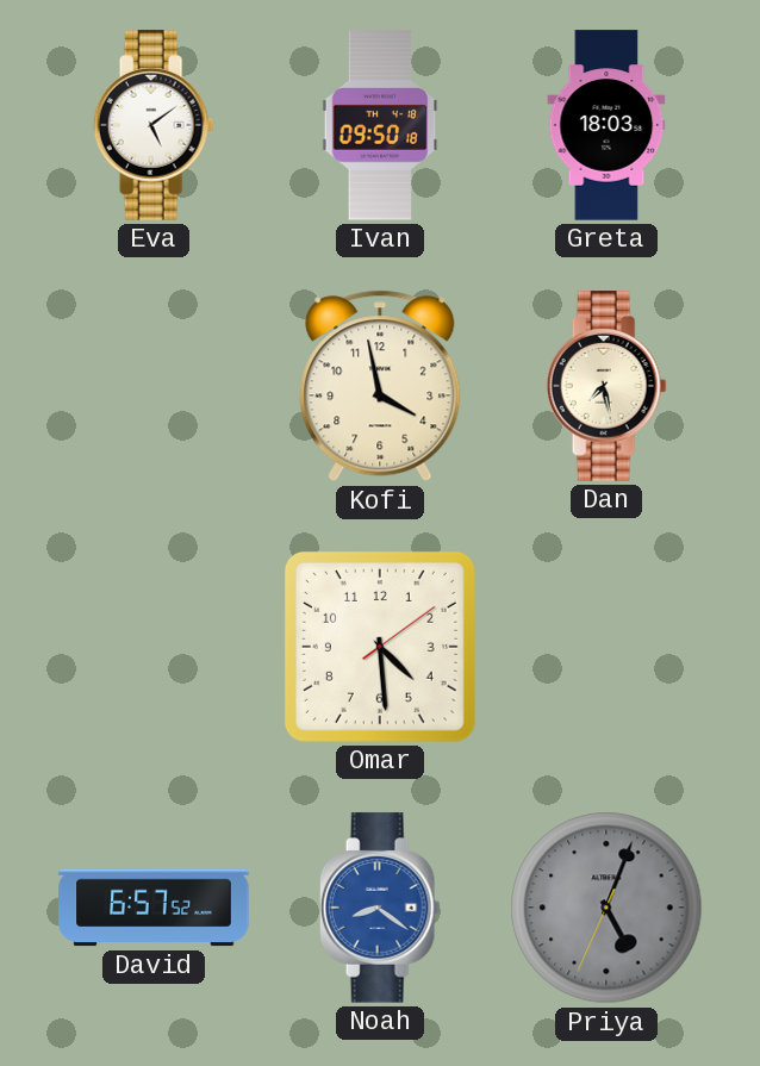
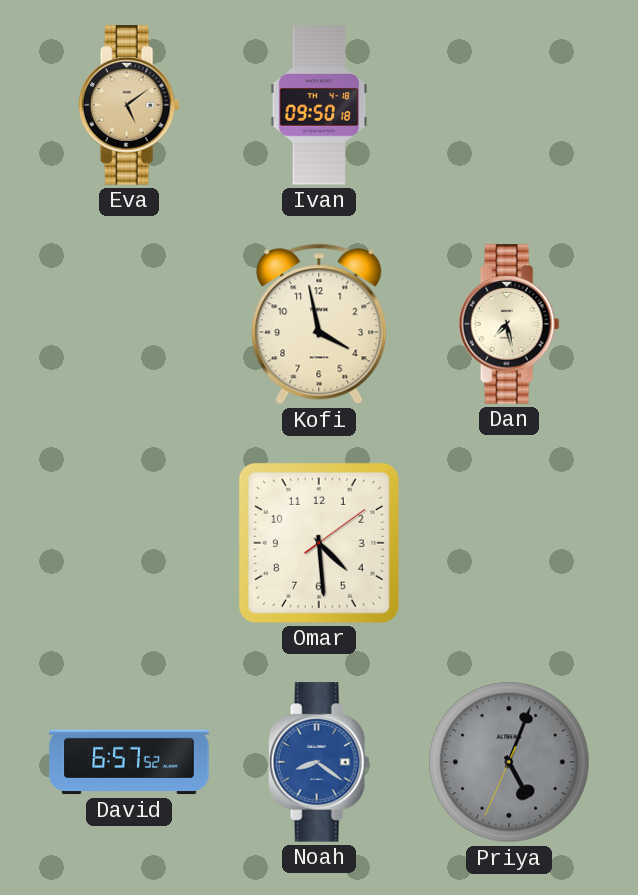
Eva dial: white -> champagne (129, 105)
Greta: 18:03 -> none (606, 125)
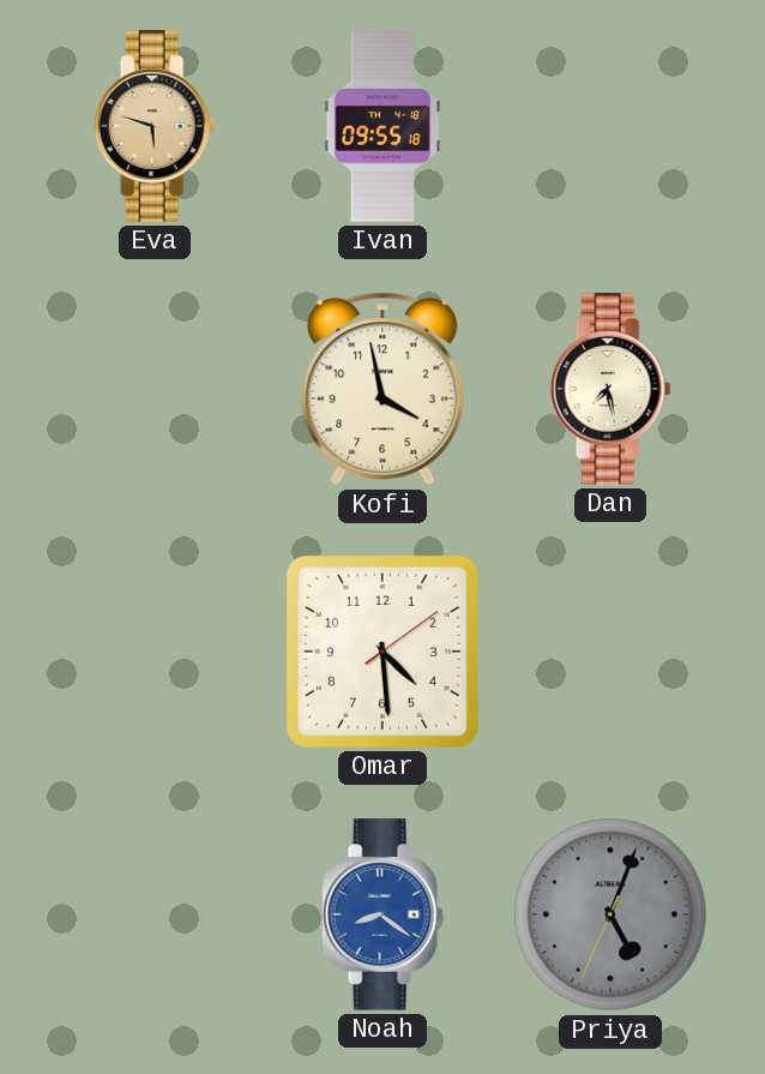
Eva: 5:09 -> 5:48 (155, 126)
Ivan: 09:50 -> 09:55 (382, 126)
David: 6:57 -> none (129, 762)
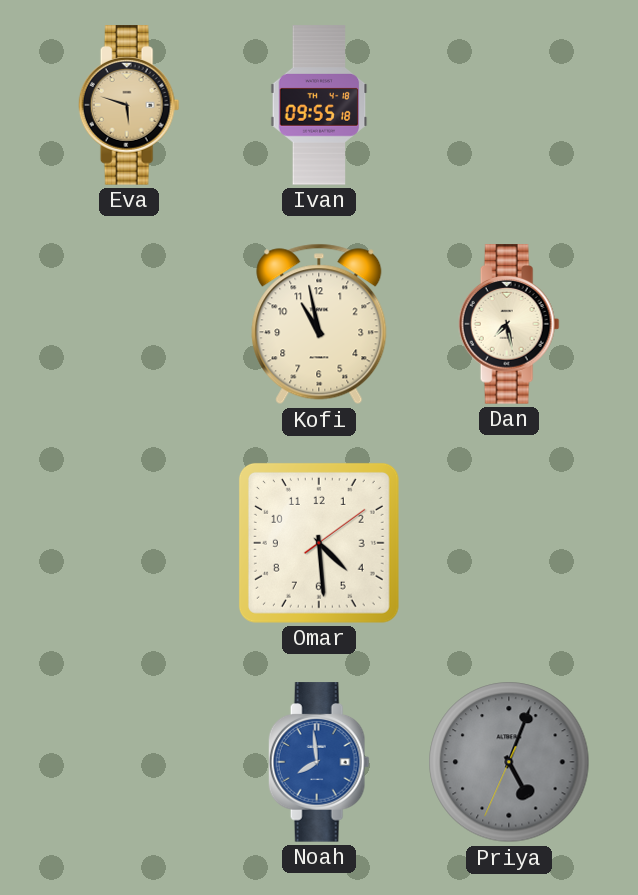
Kofi: 3:58 -> 10:58 (319, 324)
Noah: 8:21 -> 7:59 (319, 762)
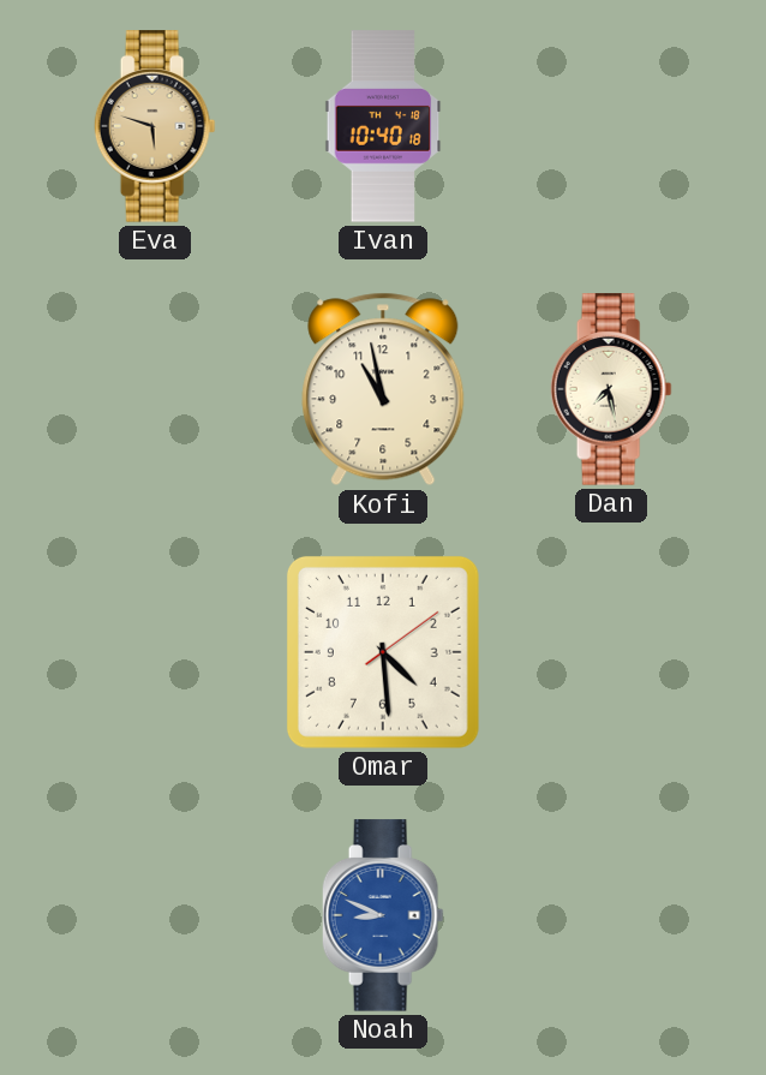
Ivan: 09:55 -> 10:40 (383, 126)
Noah: 7:59 -> 8:49 (383, 915)
Priya: 5:03 -> none (509, 762)
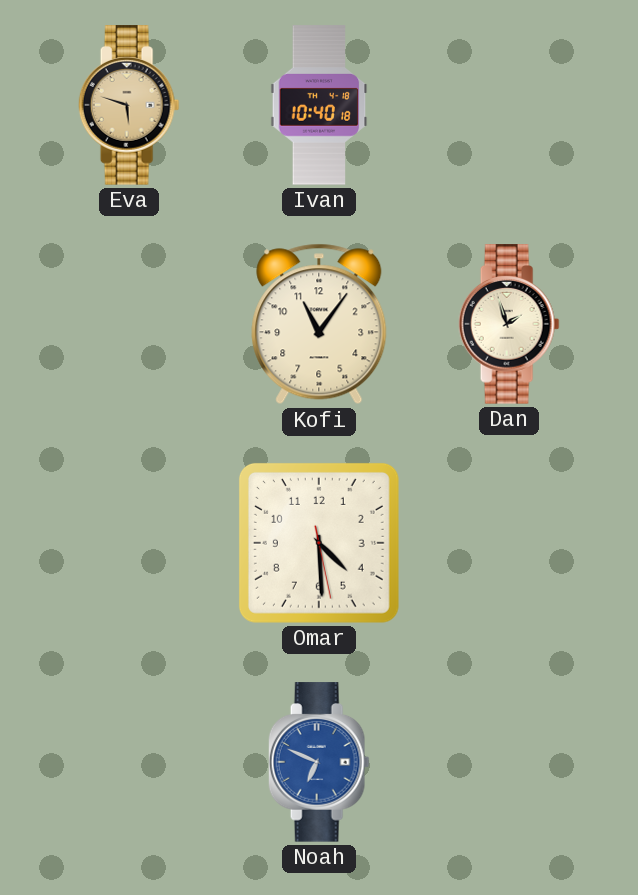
Kofi: 10:58 -> 11:06 (319, 324)
Dan: 7:28 -> 1:57 (509, 324)
Omar: 4:29:09 -> 4:29:28 (319, 543)
Noah: 8:49 -> 6:49 (319, 762)
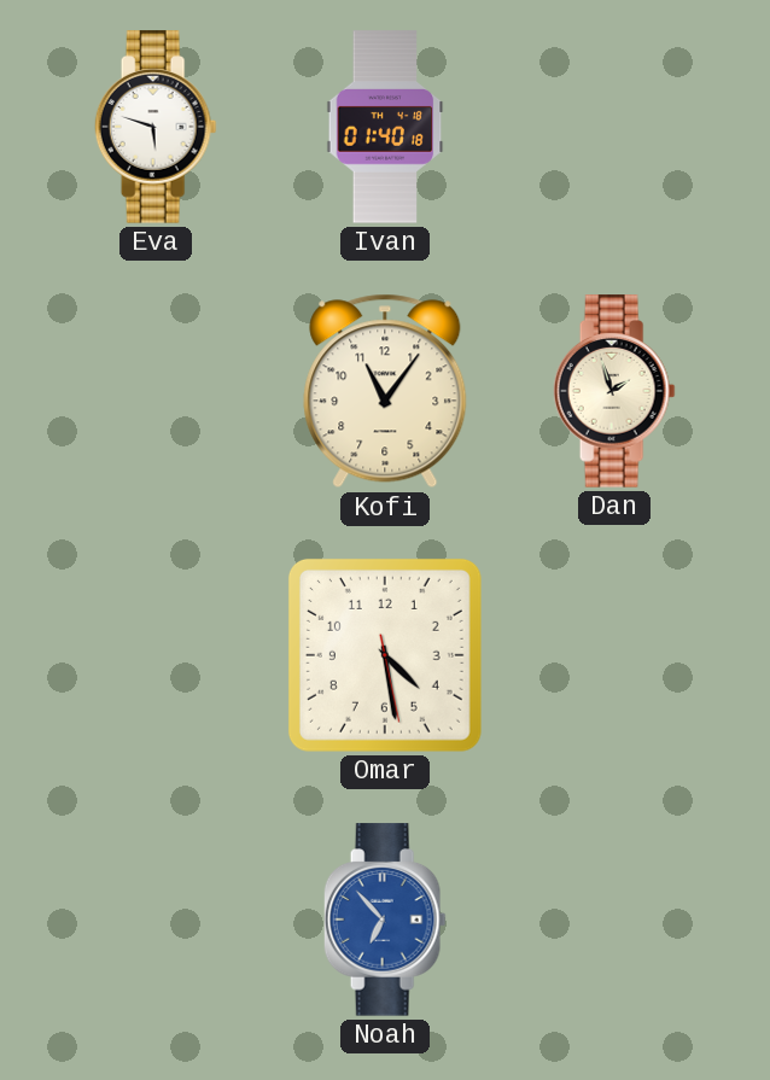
Eva dial: champagne -> white (156, 127)
Ivan: 10:40 -> 01:40 (385, 127)
Omar: 4:29 -> 4:28 (385, 655)
Noah: 6:49 -> 6:53 (385, 920)
